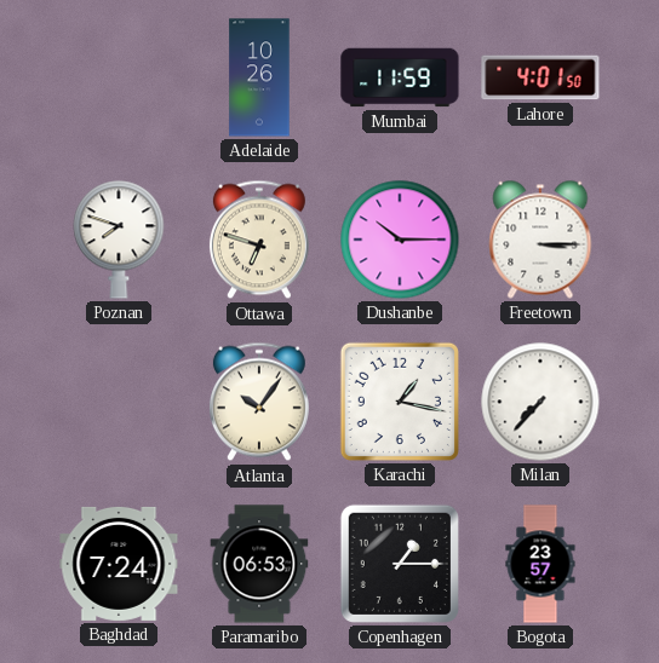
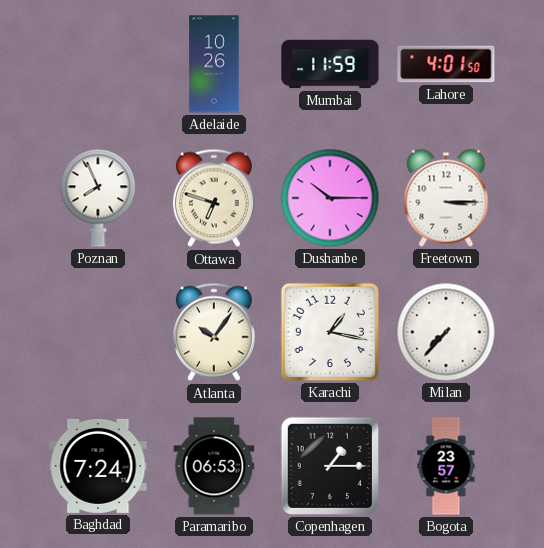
Poznan: 7:48 -> 7:56 (98, 198)
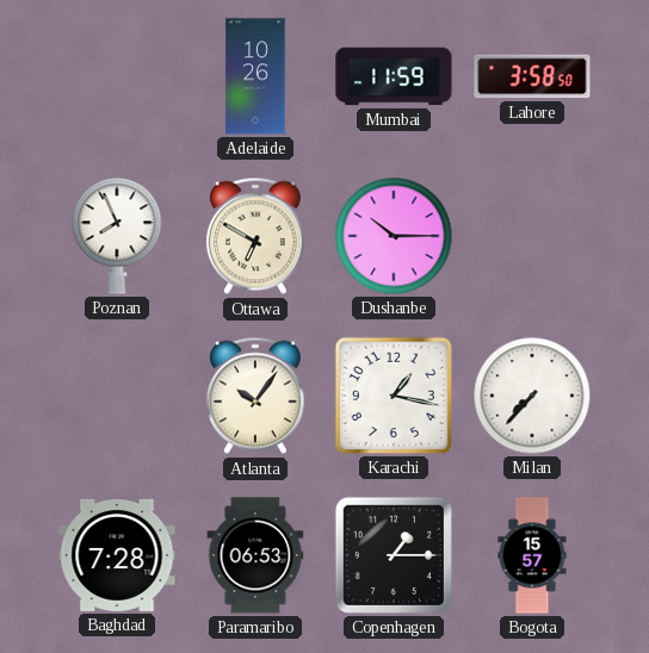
Lahore: 4:01 -> 3:58 (532, 76)
Ottawa: 6:48 -> 6:50 (255, 236)
Freetown: 3:15 -> none (446, 198)
Baghdad: 7:24 -> 7:28 (117, 555)
Bogota: 23:57 -> 15:57 (532, 555)
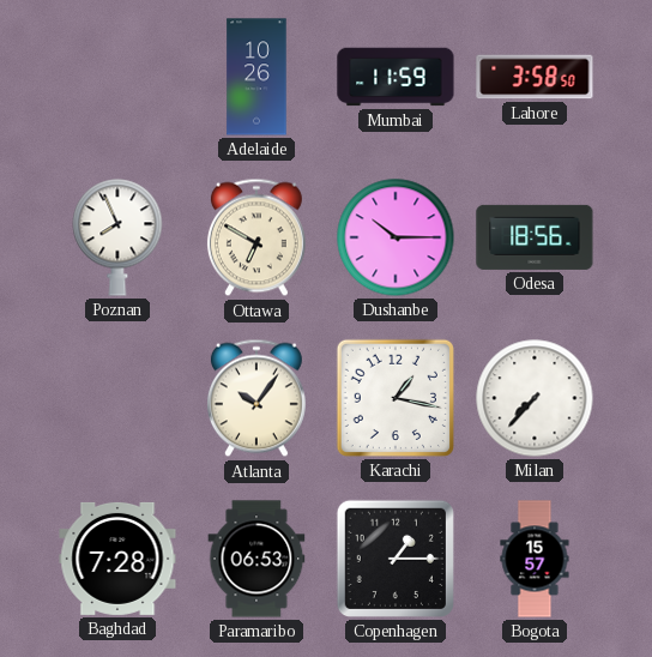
Odesa: none -> 18:56 (535, 237)
